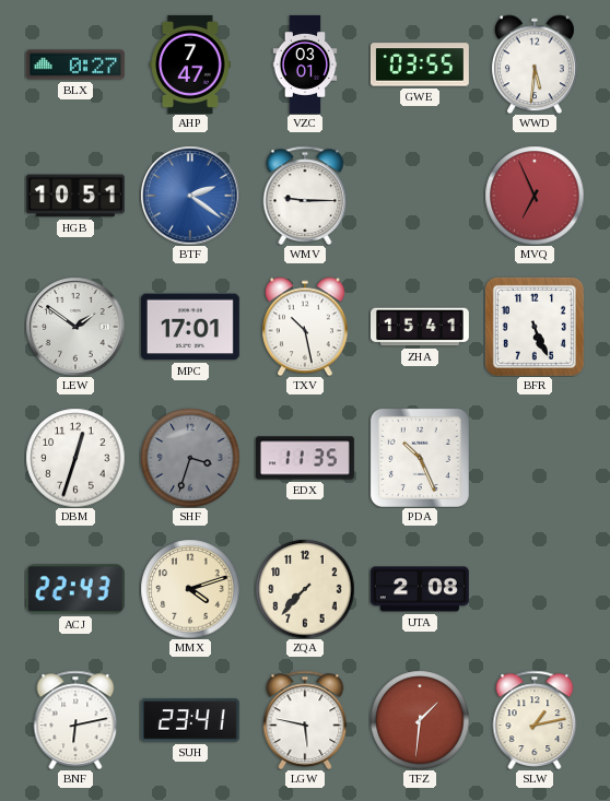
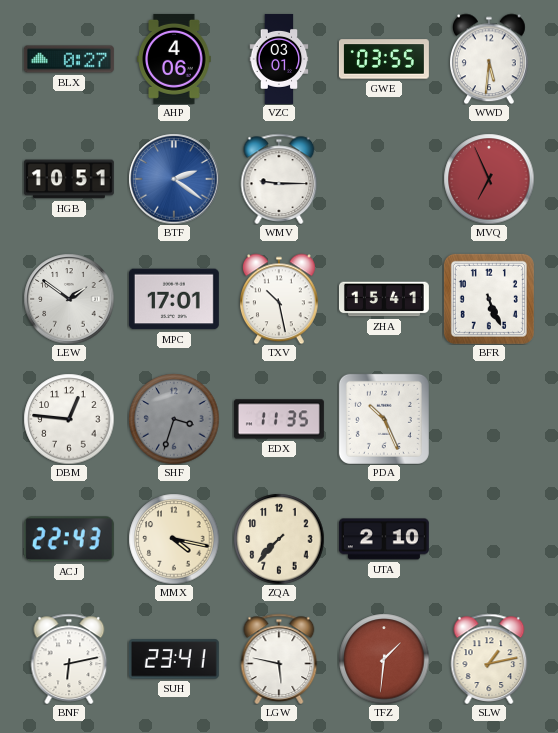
AHP: 7:47 -> 4:06 (174, 59)
DBM: 12:33 -> 12:46 (69, 419)
MMX: 4:12 -> 4:17 (174, 539)
UTA: 2:08 -> 2:10 (384, 539)
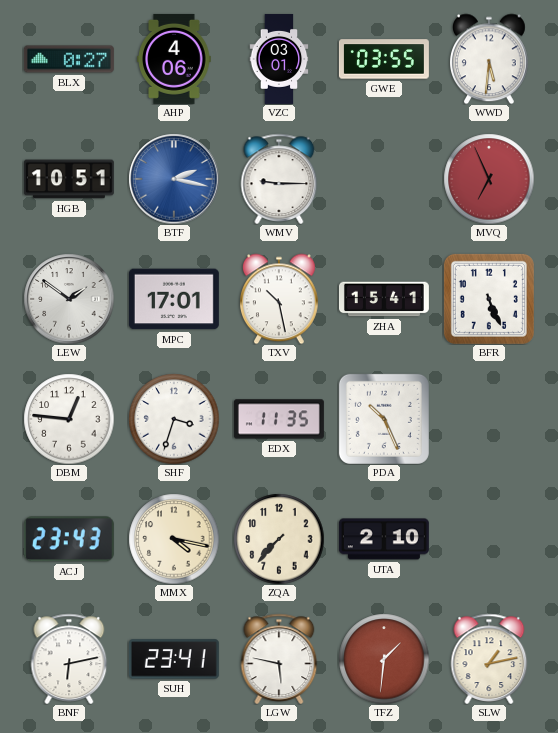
BTF: 2:21 -> 2:17 (174, 179)
SHF dial: grey -> white (174, 419)
ACJ: 22:43 -> 23:43 (69, 539)
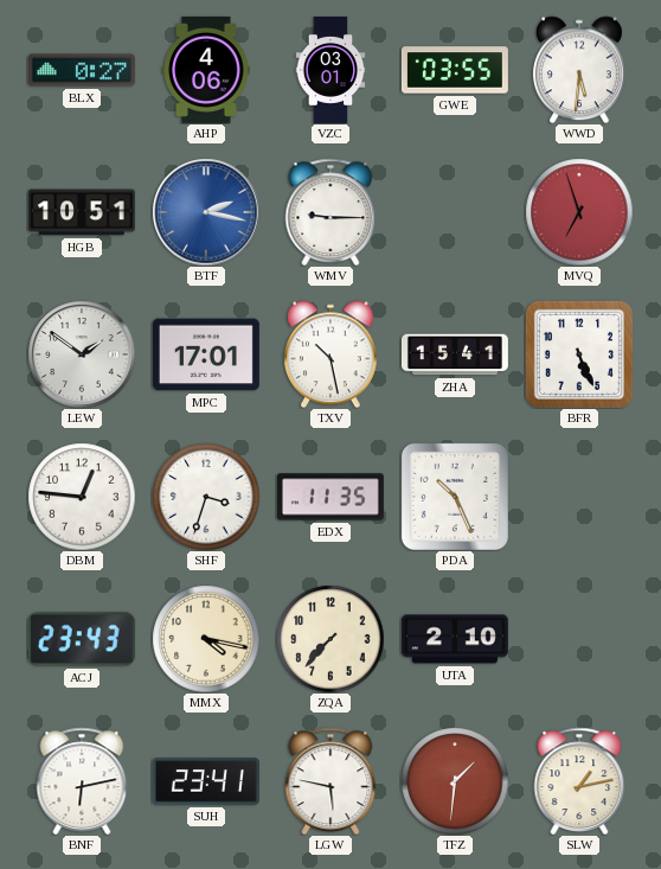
MVQ: 6:56 -> 6:57 (579, 212)
